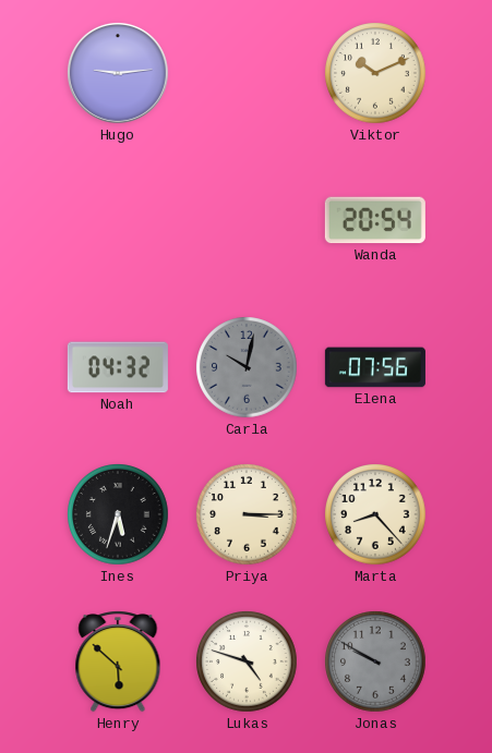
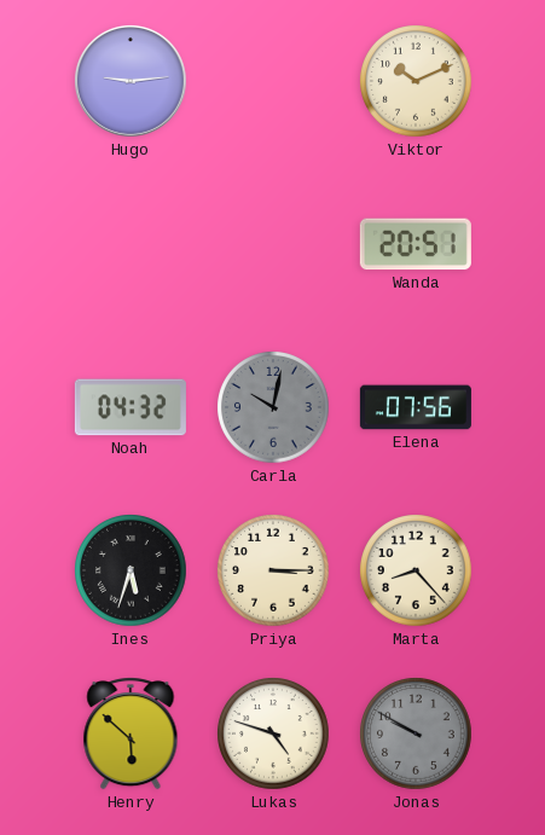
Wanda: 20:54 -> 20:51 (416, 244)
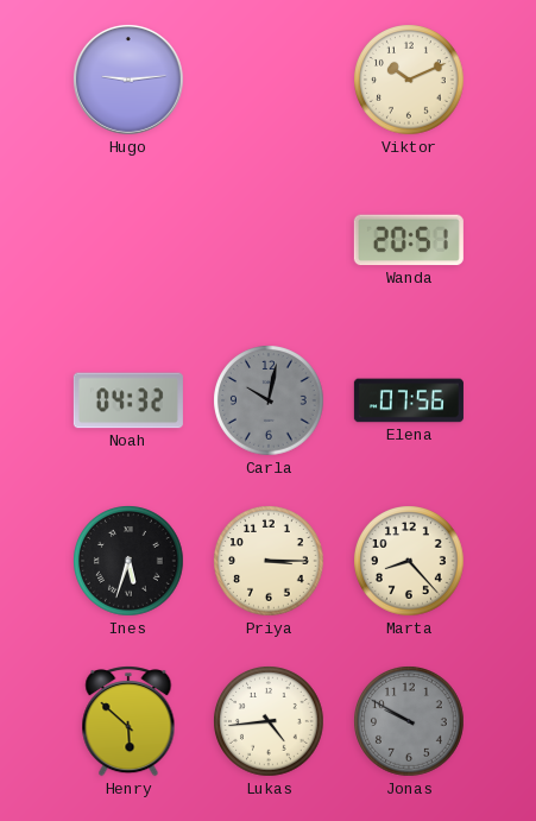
Lukas: 4:48 -> 4:44 (269, 721)
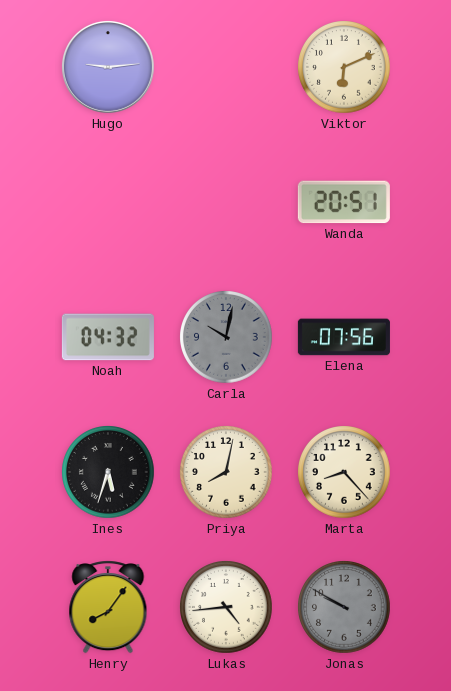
Viktor: 10:11 -> 6:11 (344, 67)
Priya: 3:15 -> 8:02 (226, 472)
Henry: 5:52 -> 8:06 (108, 608)
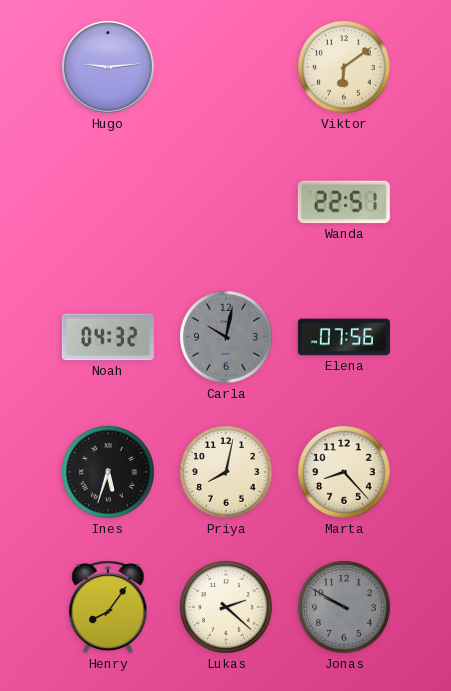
Viktor: 6:11 -> 6:09 (344, 67)
Wanda: 20:51 -> 22:51 (344, 202)
Lukas: 4:44 -> 2:22 (226, 607)
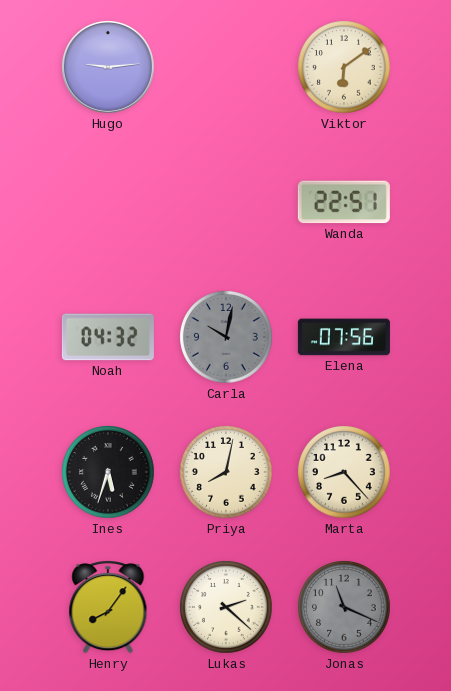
Jonas: 9:50 -> 11:19 (344, 607)
